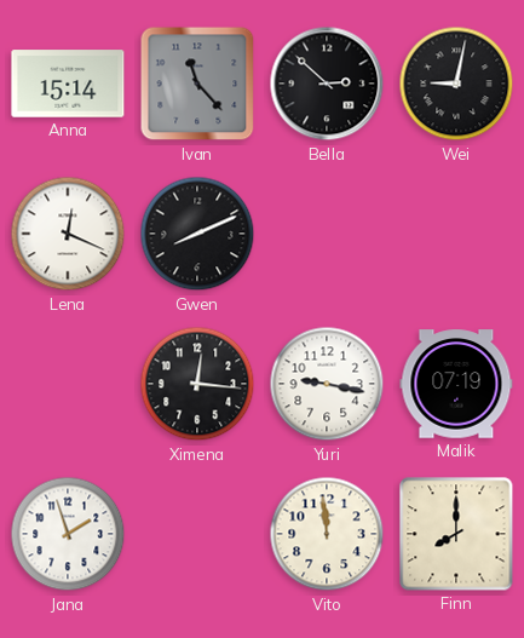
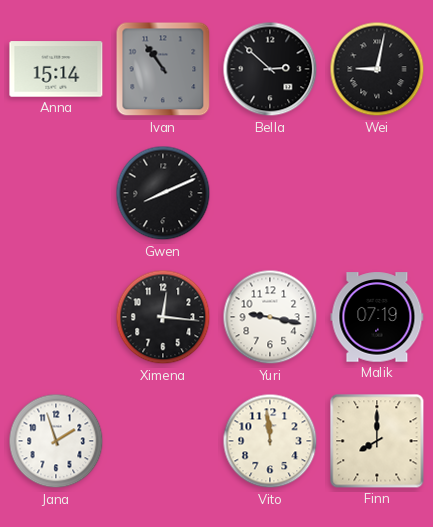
Ivan: 11:23 -> 10:54 (163, 69)
Lena: 12:19 -> none (68, 234)
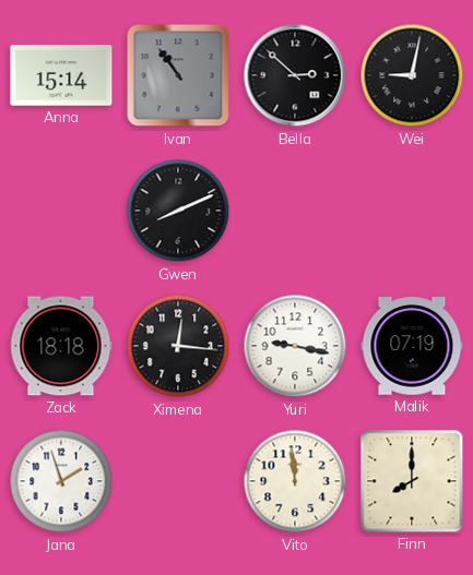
Zack: none -> 18:18 (61, 346)
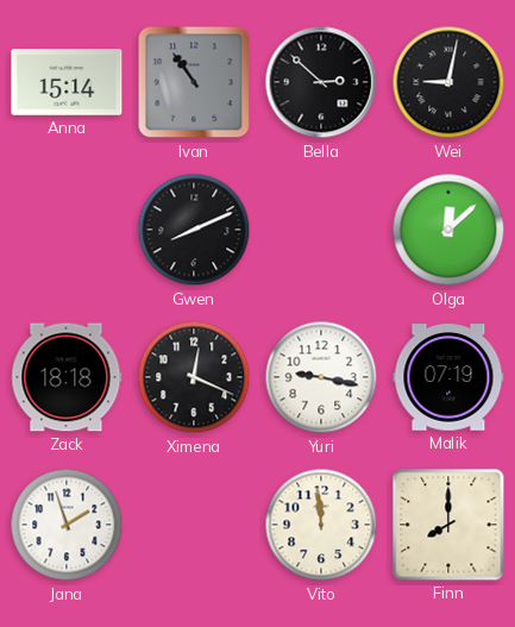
Olga: none -> 12:08 (448, 230)
Ximena: 12:16 -> 12:19 (194, 377)
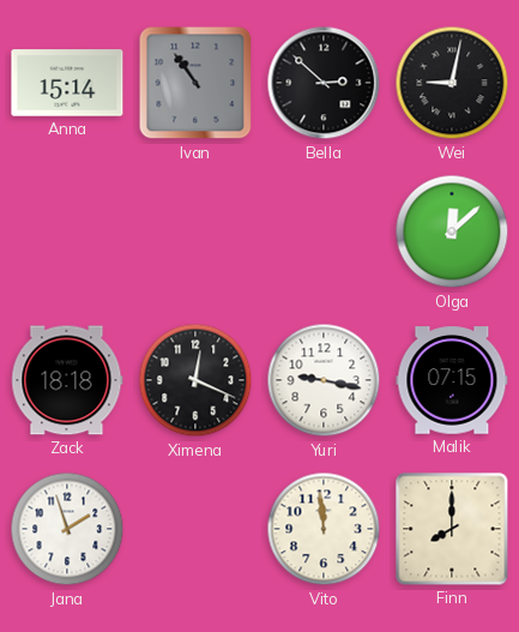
Gwen: 8:11 -> none (194, 230)
Malik: 07:19 -> 07:15 (452, 380)
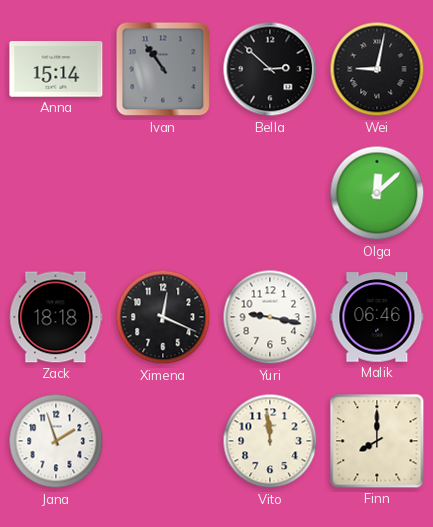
Malik: 07:15 -> 06:46 (377, 317)
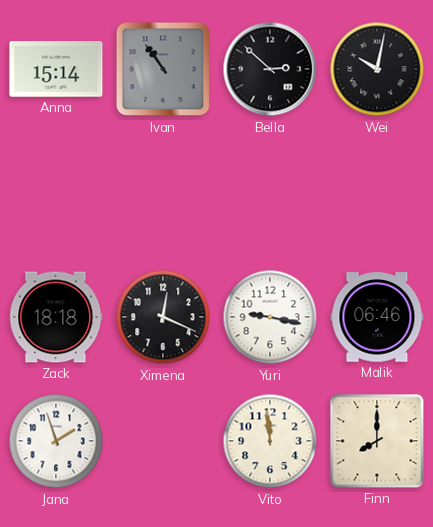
Wei: 9:02 -> 10:02 (377, 69)
Olga: 12:08 -> none (377, 193)
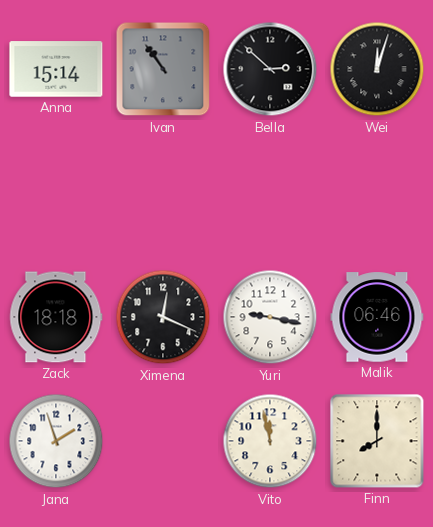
Wei: 10:02 -> 12:03 (377, 69)
Vito: 11:59 -> 11:58 (270, 441)
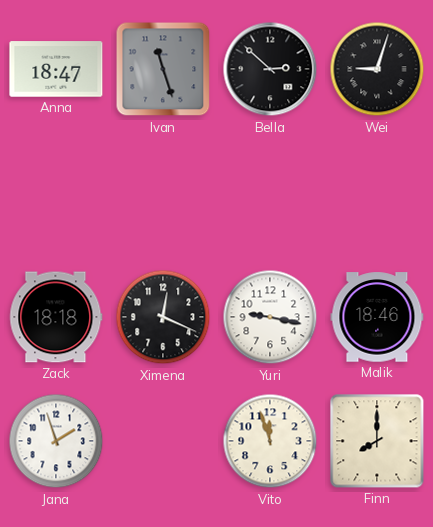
Anna: 15:14 -> 18:47 (56, 69)
Ivan: 10:54 -> 11:27 (163, 69)
Wei: 12:03 -> 9:03 (377, 69)
Malik: 06:46 -> 18:46 (377, 317)
Vito: 11:58 -> 11:57 (270, 441)
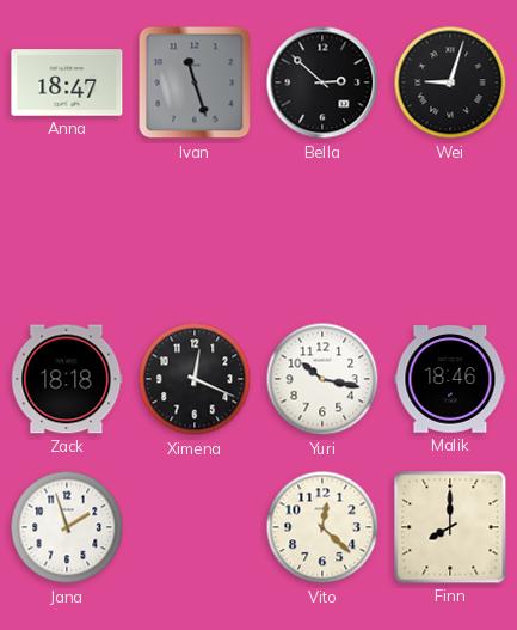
Yuri: 9:17 -> 10:17 (322, 379)
Vito: 11:57 -> 12:22 (322, 527)
